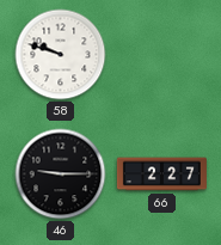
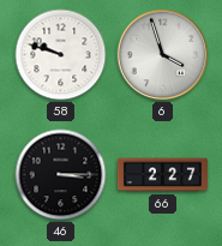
6: none -> 3:57 (163, 55)
46: 9:15 -> 3:15 (61, 175)
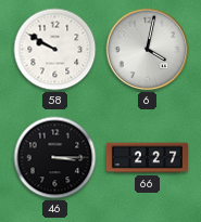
58: 9:48 -> 9:50 (55, 50)
6: 3:57 -> 4:02 (148, 50)
